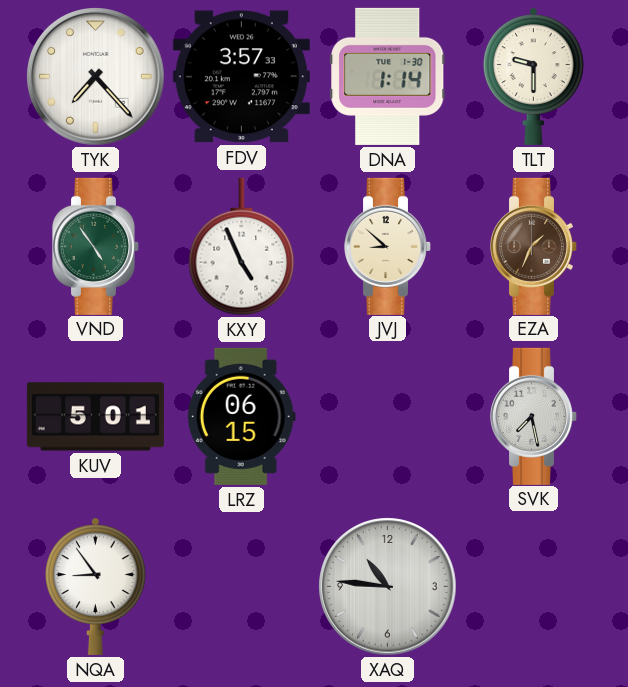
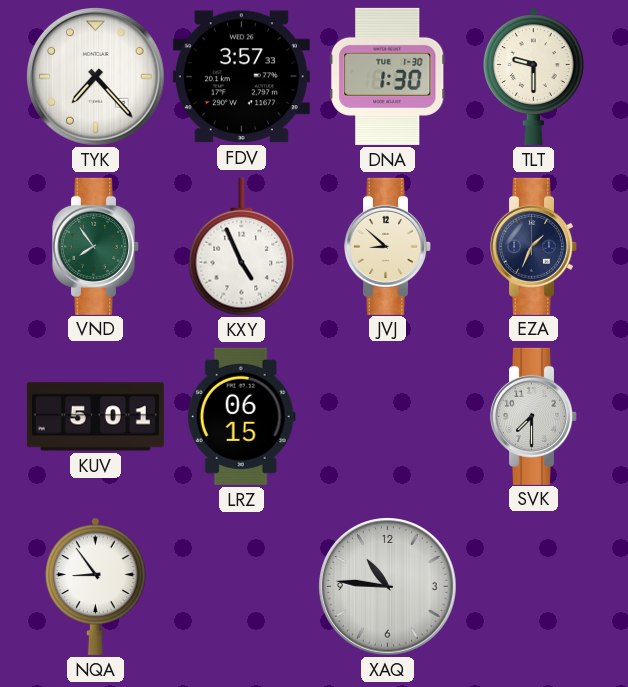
DNA: 1:14 -> 1:30 (388, 76)
VND: 4:54 -> 7:54 (96, 246)
EZA dial: brown -> navy (534, 246)
SVK: 7:28 -> 7:30 (534, 416)
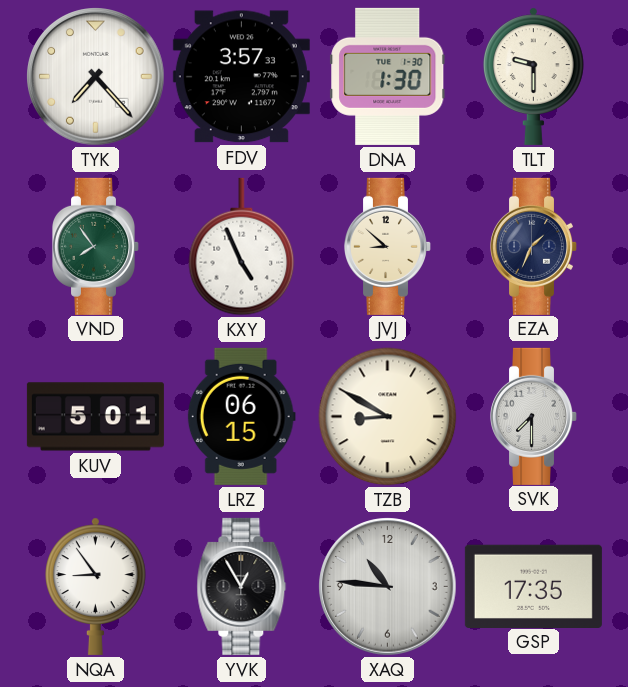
TZB: none -> 8:50 (388, 417)
YVK: none -> 12:55 (242, 586)
GSP: none -> 17:35 (533, 586)
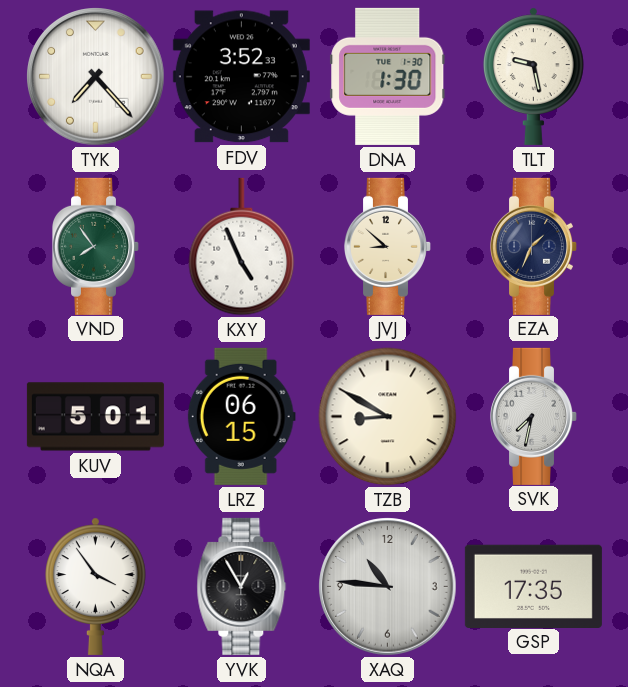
FDV: 3:57 -> 3:52 (241, 77)
TLT: 9:30 -> 9:28 (534, 76)
SVK: 7:30 -> 7:32 (534, 416)
NQA: 8:54 -> 3:54 (96, 586)
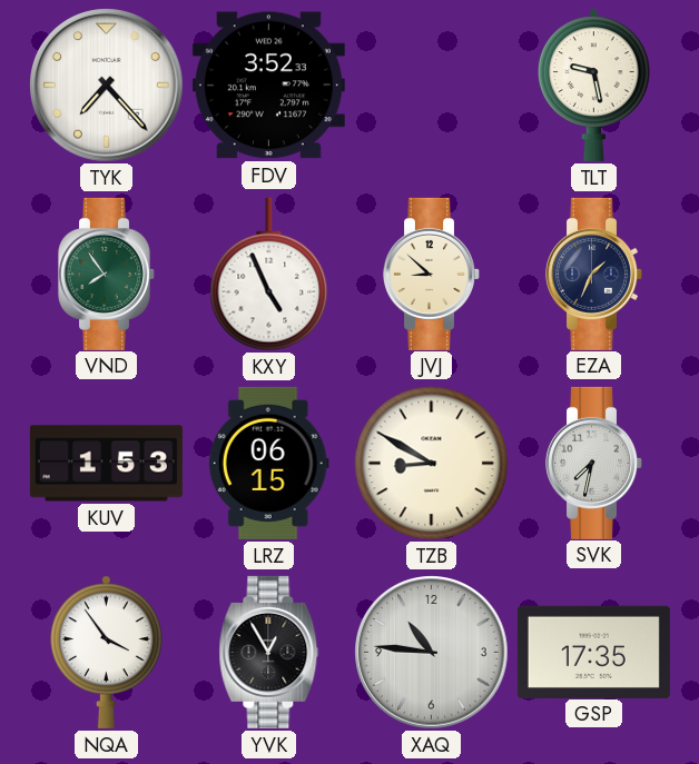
DNA: 1:30 -> none (388, 76)
KUV: 5:01 -> 1:53 (106, 464)
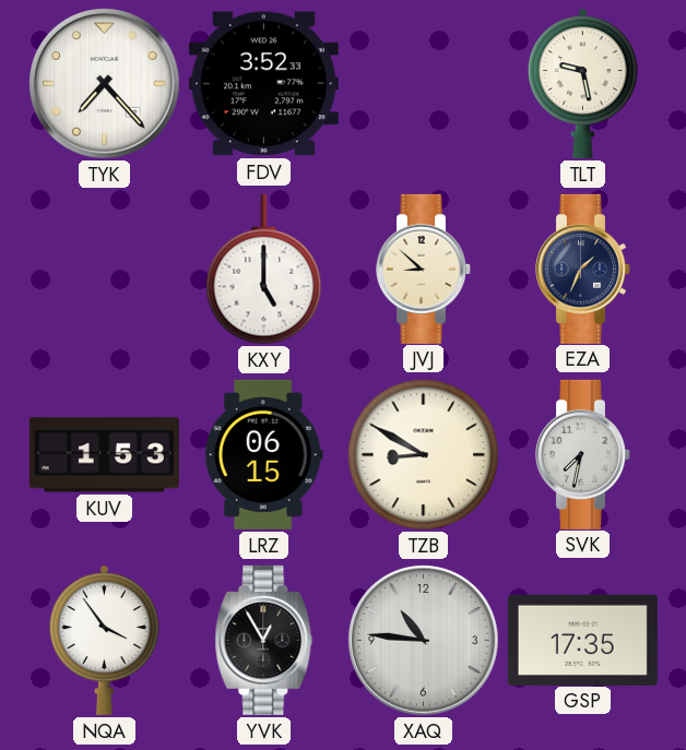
VND: 7:54 -> none (107, 274)
KXY: 4:56 -> 5:00 (264, 270)
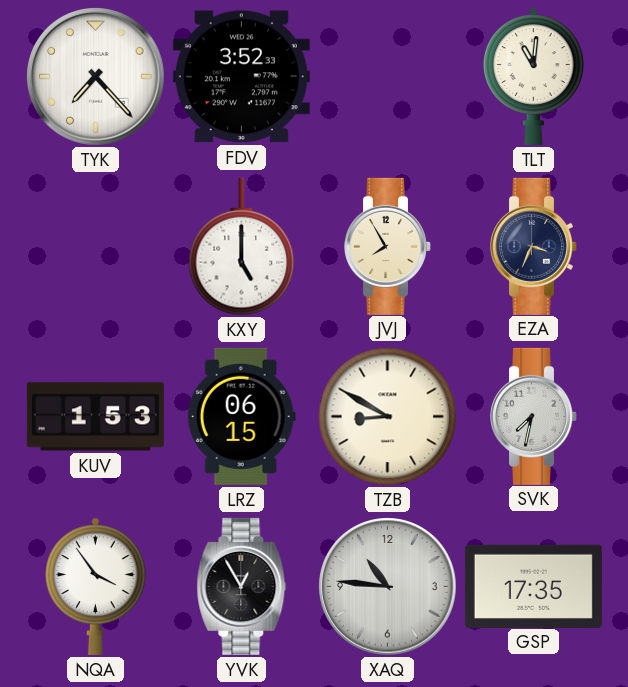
TLT: 9:28 -> 11:01 (534, 76)
JVJ: 8:52 -> 7:55 (388, 246)
EZA: 1:34 -> 3:34 (534, 246)
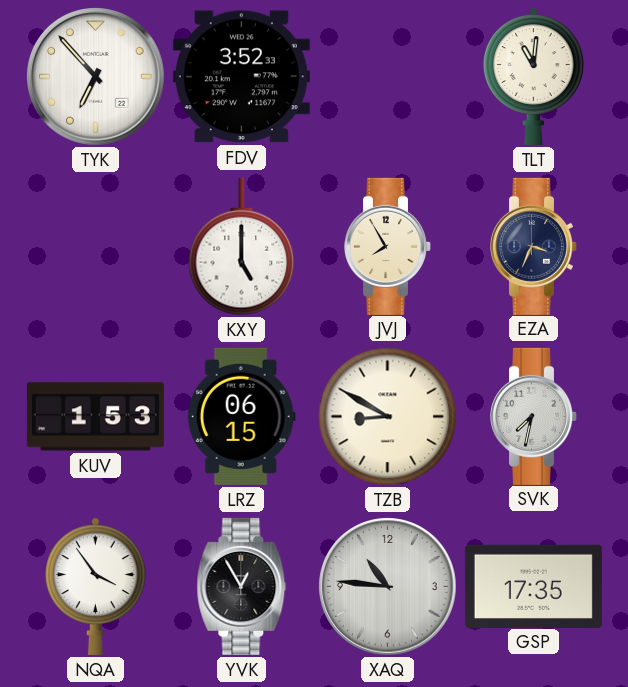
TYK: 7:23 -> 6:53 (96, 77)
